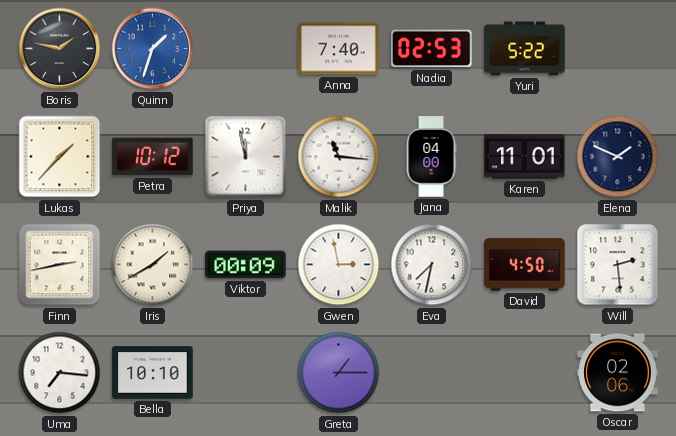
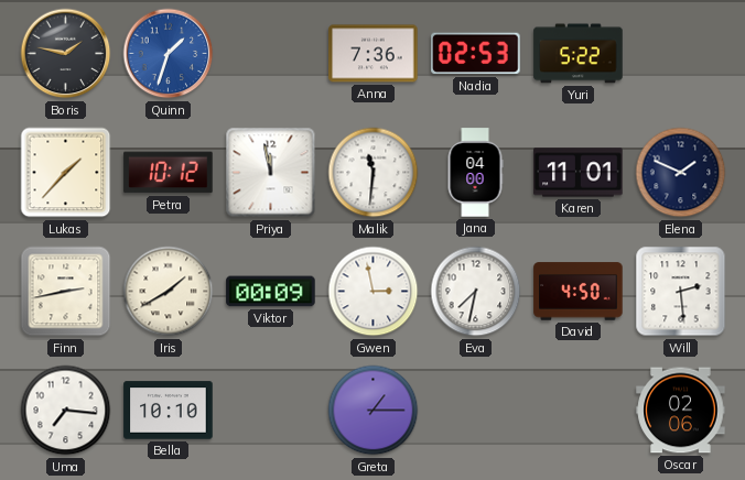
Anna: 7:40 -> 7:36 (374, 54)
Malik: 11:16 -> 11:31 (374, 173)
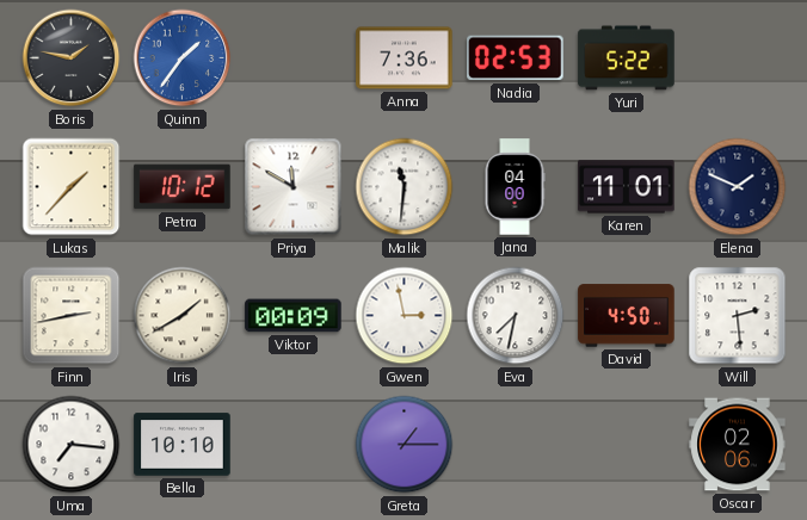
Quinn: 1:33 -> 1:36 (183, 58)
Priya: 11:58 -> 11:50 (294, 187)
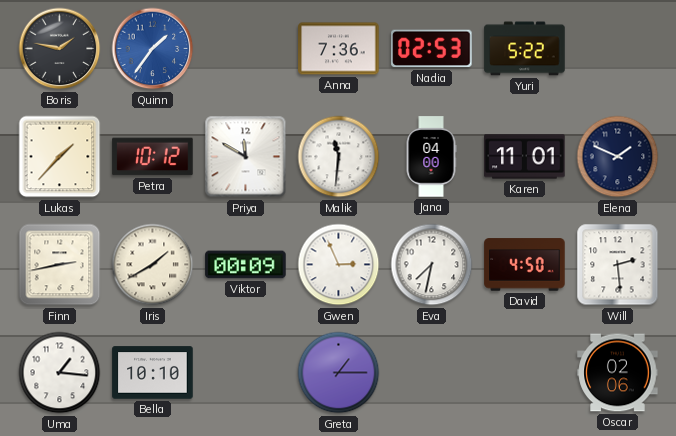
Gwen: 2:58 -> 2:56 (339, 265)
Uma: 7:16 -> 1:16 (60, 373)
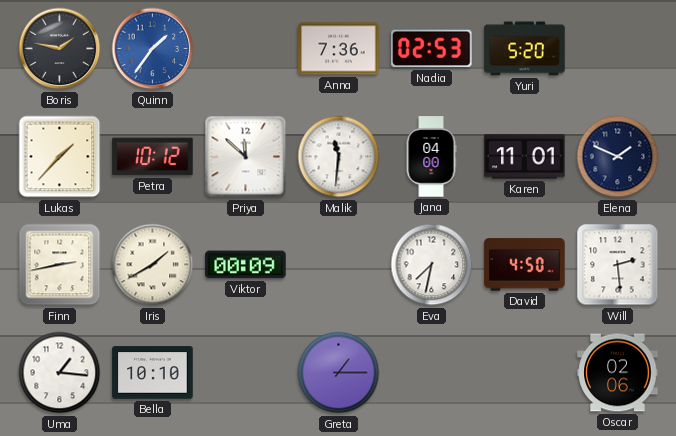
Yuri: 5:22 -> 5:20 (525, 49)
Priya: 11:50 -> 11:52 (246, 157)
Gwen: 2:56 -> none (339, 265)
